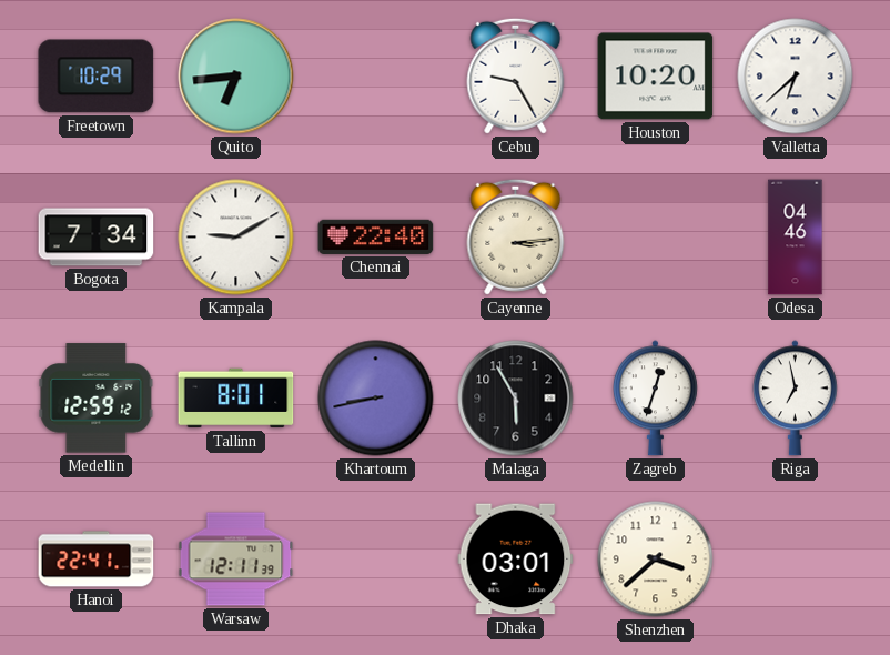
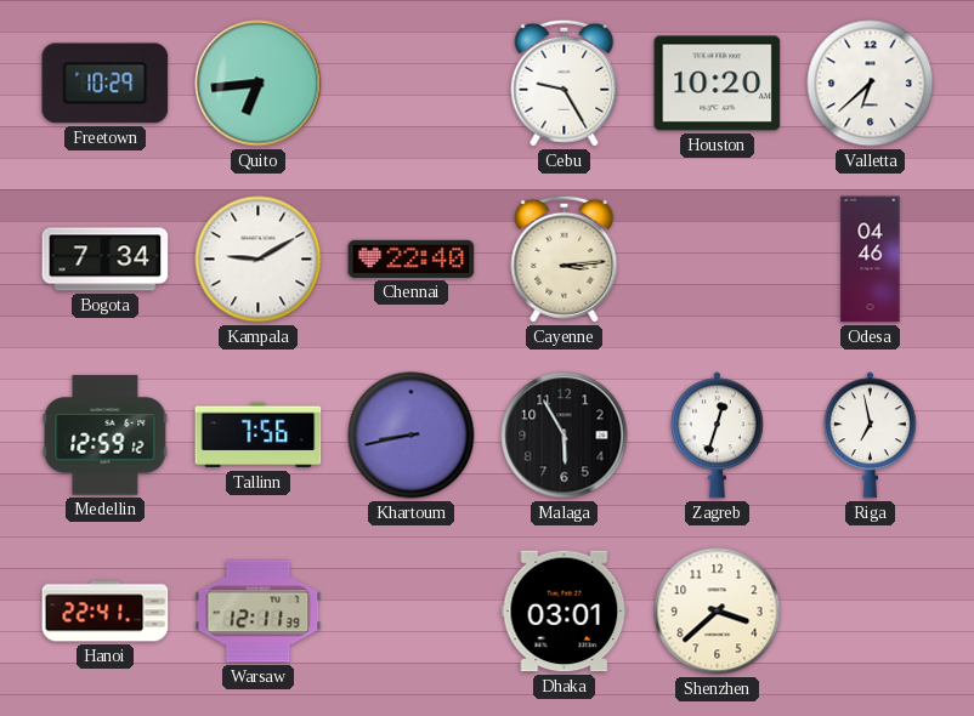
Tallinn: 8:01 -> 7:56 (259, 436)
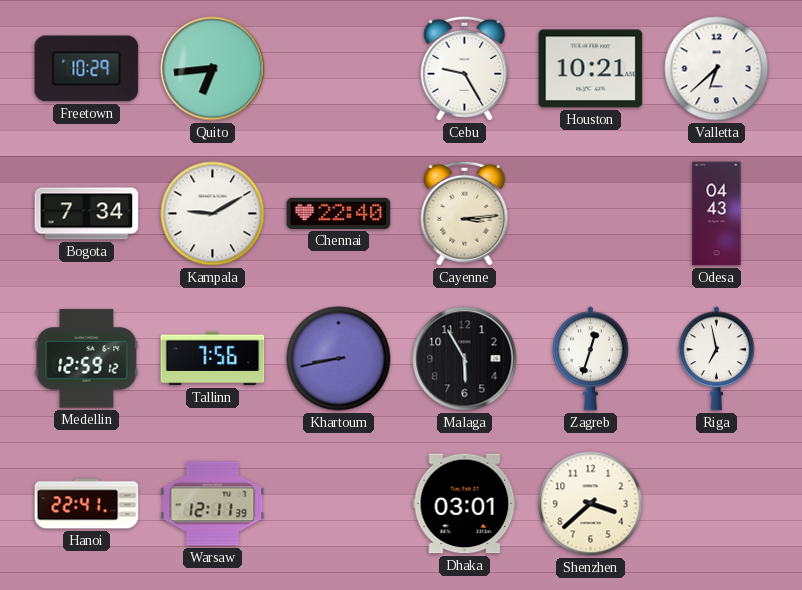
Houston: 10:20 -> 10:21 (591, 69)
Odesa: 04:46 -> 04:43 (717, 214)
